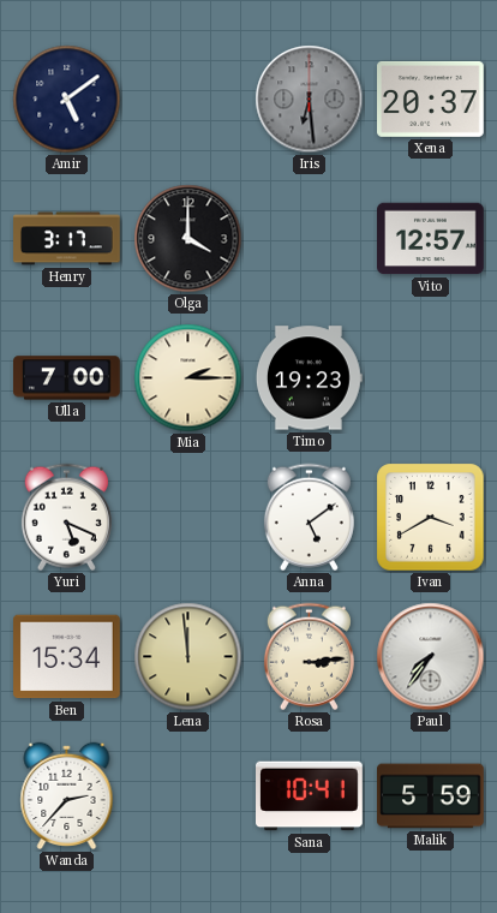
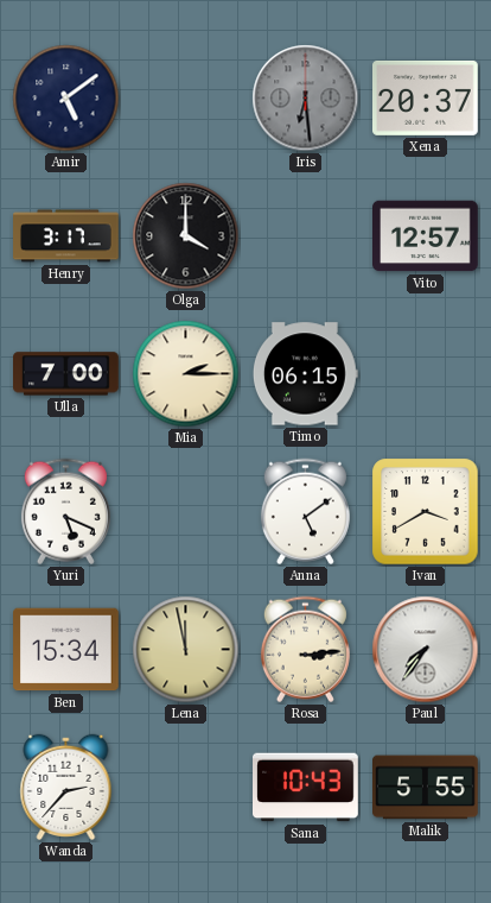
Timo: 19:23 -> 06:15 (305, 374)
Lena: 11:59 -> 11:58 (186, 650)
Sana: 10:41 -> 10:43 (306, 788)
Malik: 5:59 -> 5:55 (426, 788)
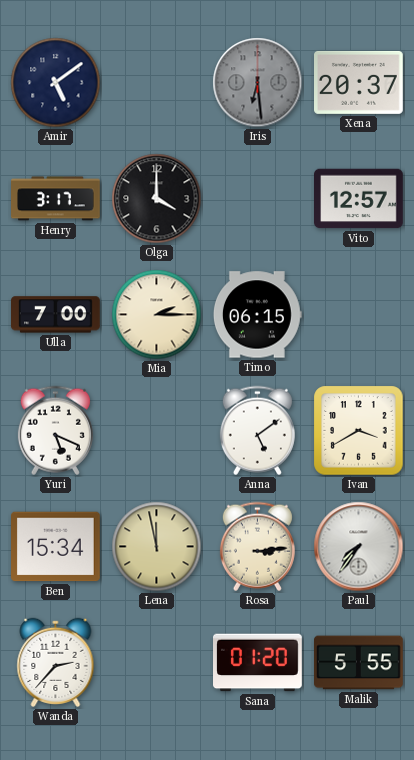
Sana: 10:43 -> 01:20 (258, 663)
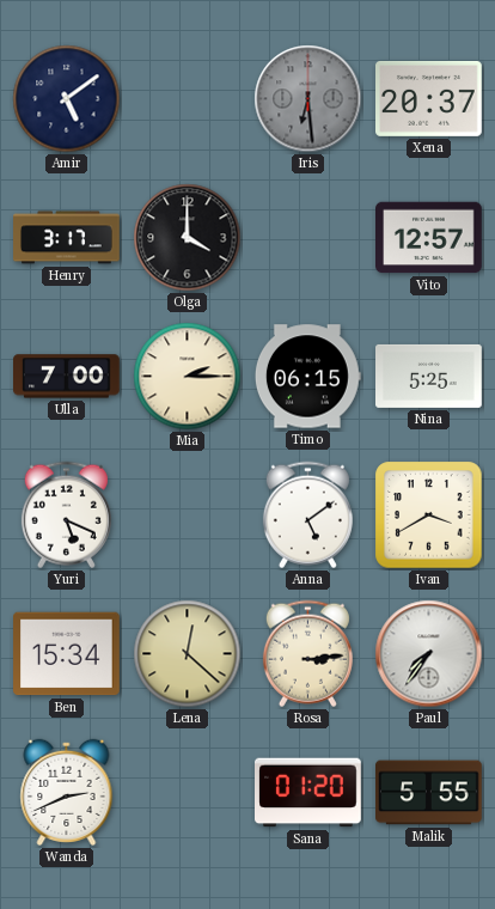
Nina: none -> 5:25 (429, 376)
Lena: 11:58 -> 12:22 (188, 654)
Wanda: 2:37 -> 2:41 (67, 792)
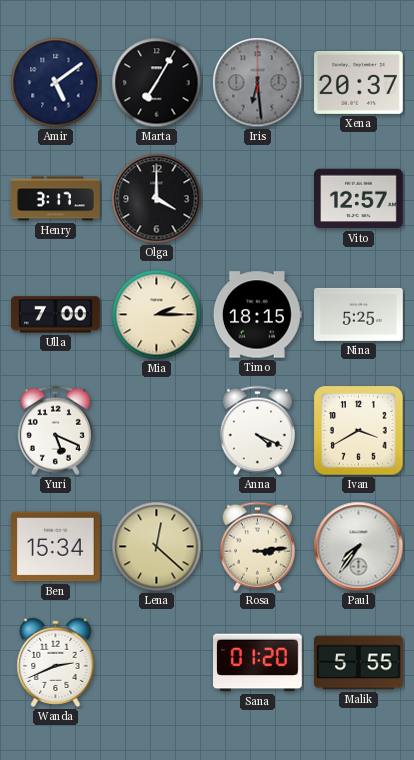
Marta: none -> 7:05 (157, 83)
Timo: 06:15 -> 18:15 (257, 315)
Anna: 5:09 -> 4:19 (257, 431)
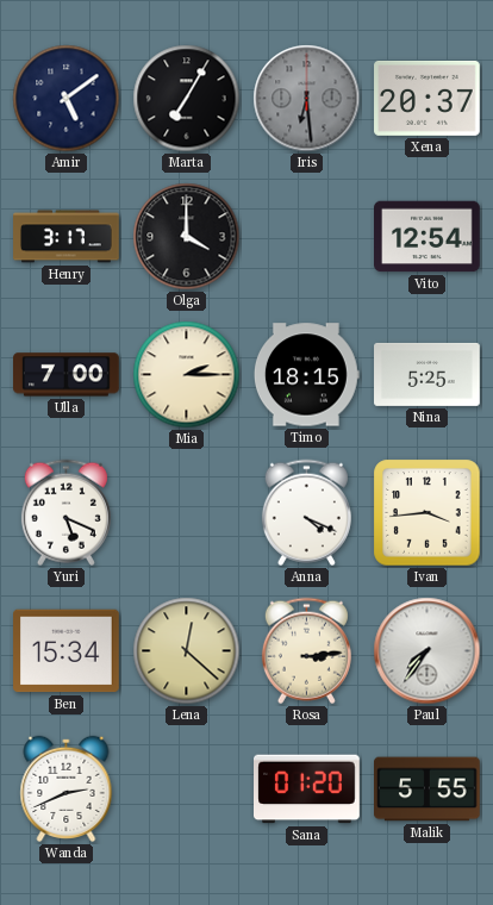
Vito: 12:57 -> 12:54 (428, 237)
Ivan: 3:40 -> 3:44 (428, 513)
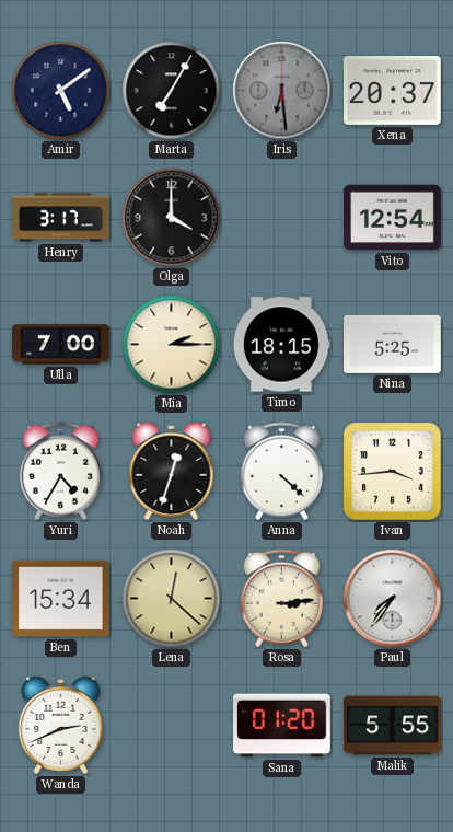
Yuri: 5:19 -> 4:35 (60, 472)
Noah: none -> 12:33 (172, 471)
Anna: 4:19 -> 4:22 (281, 472)
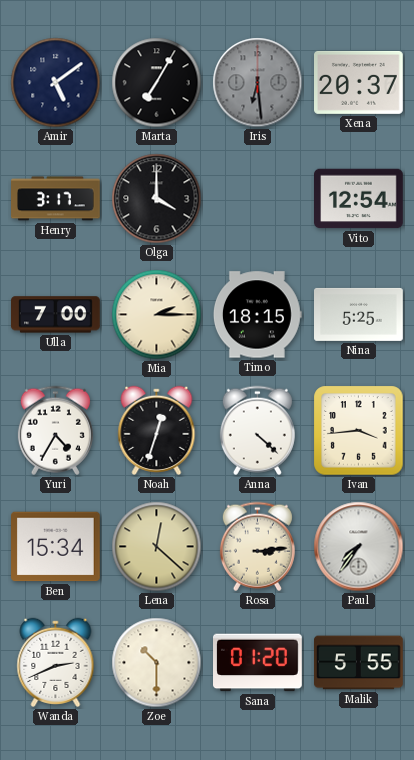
Zoe: none -> 10:30 (157, 663)
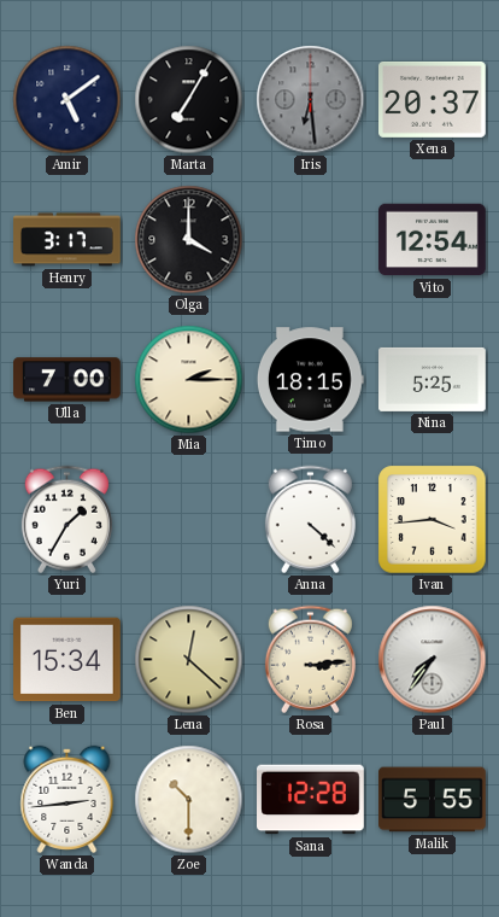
Yuri: 4:35 -> 1:35 (66, 520)
Noah: 12:33 -> none (157, 430)
Wanda: 2:41 -> 2:44 (67, 799)
Sana: 01:20 -> 12:28 (311, 800)
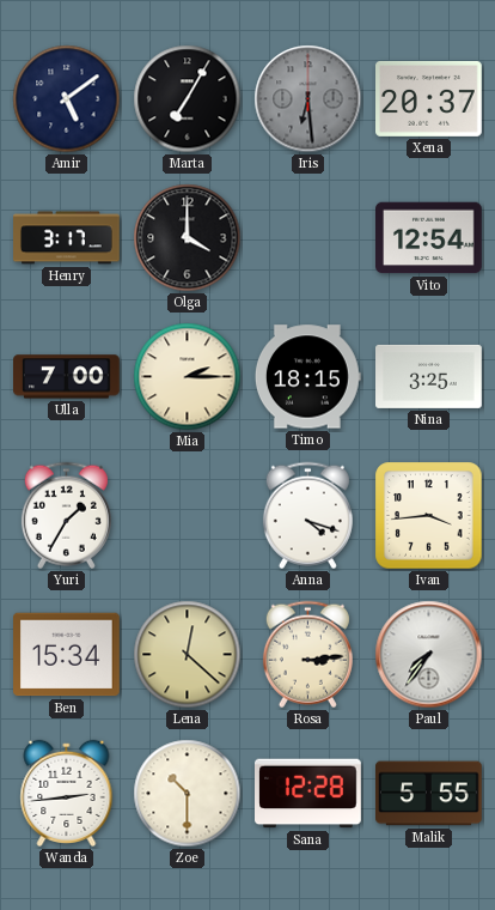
Nina: 5:25 -> 3:25 (429, 376)
Anna: 4:22 -> 4:18 (307, 516)
